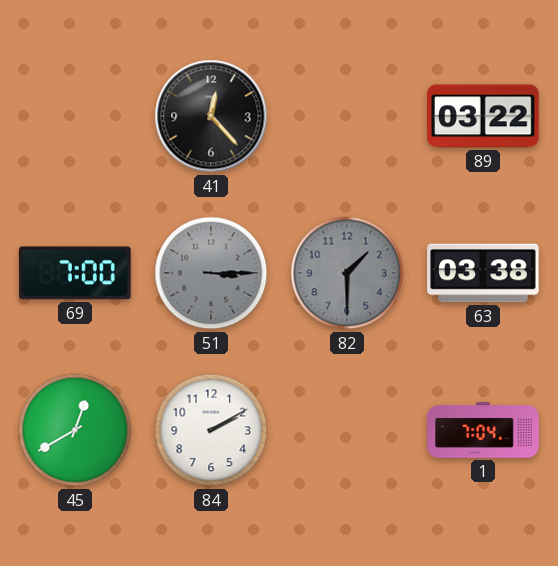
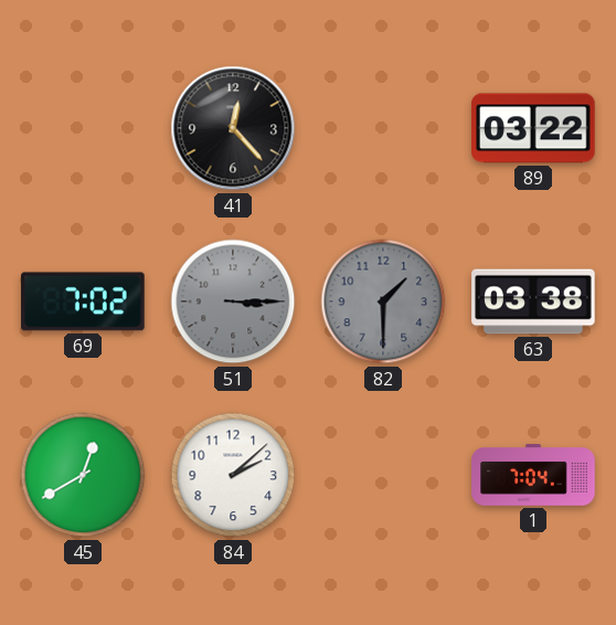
69: 7:00 -> 7:02 (83, 301)
84: 2:10 -> 2:08 (233, 475)
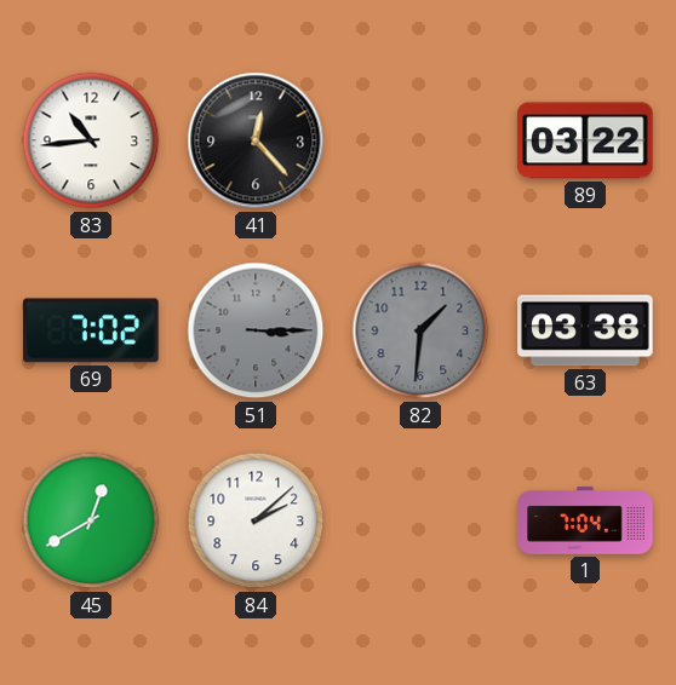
83: none -> 10:44 (91, 140)
82: 1:30 -> 1:31 (420, 330)
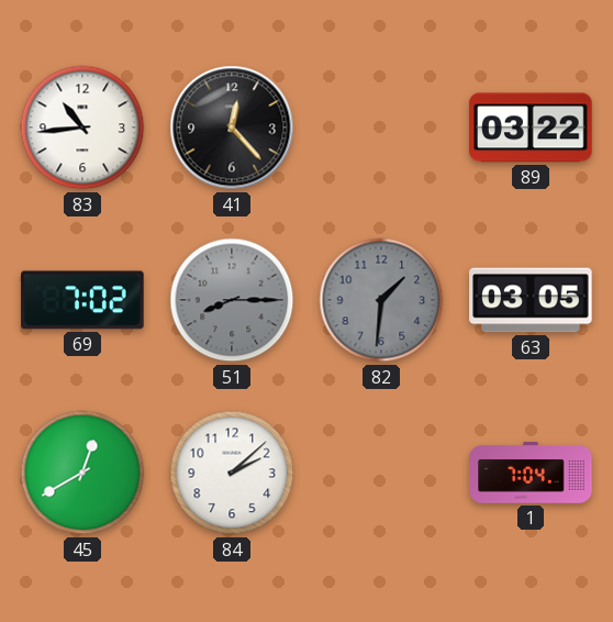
51: 3:15 -> 8:15 (232, 300)
63: 03:38 -> 03:05 (531, 300)
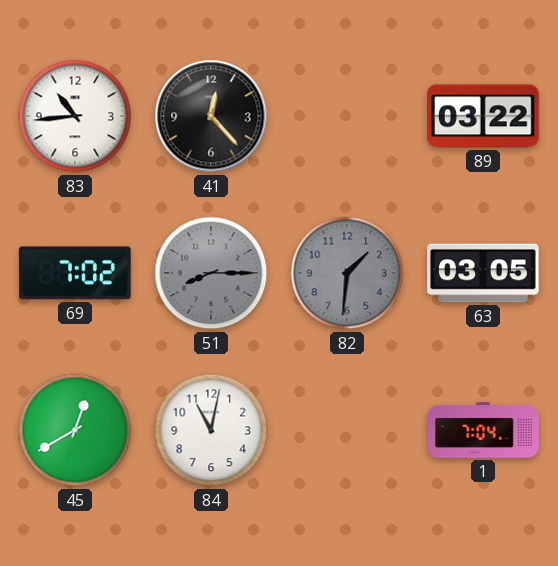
84: 2:08 -> 11:02 (211, 430)
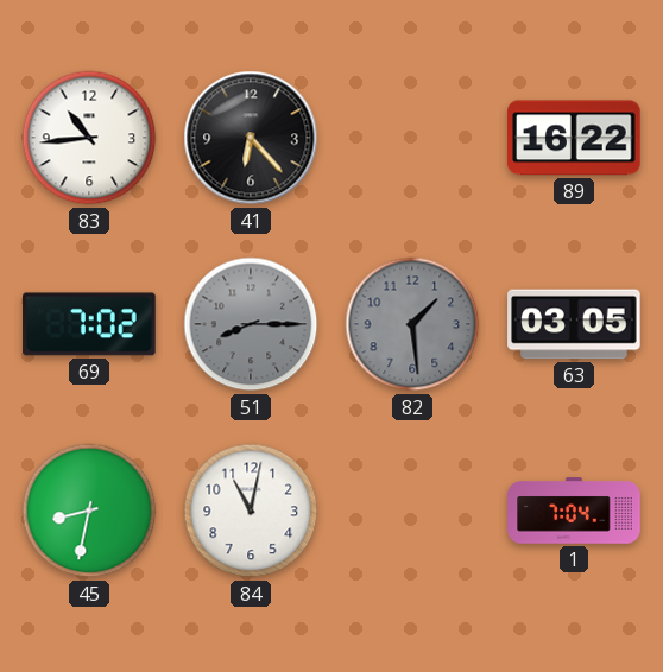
41: 12:23 -> 6:23 (251, 138)
89: 03:22 -> 16:22 (574, 138)
82: 1:31 -> 1:29 (412, 324)
45: 12:40 -> 8:32 (89, 511)
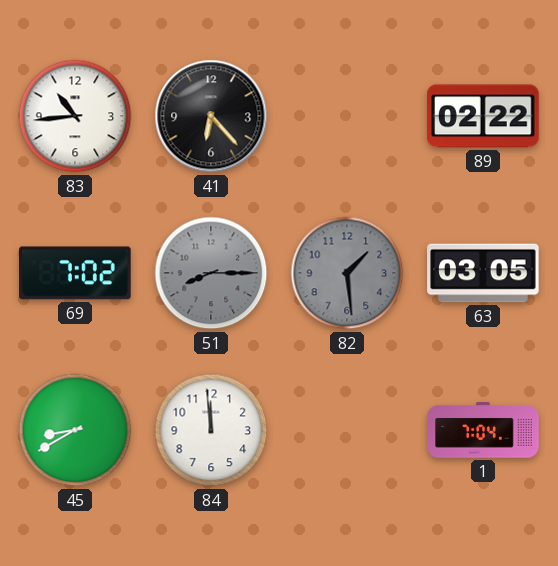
89: 16:22 -> 02:22 (483, 116)
45: 8:32 -> 8:40 (75, 430)
84: 11:02 -> 11:59 (211, 430)
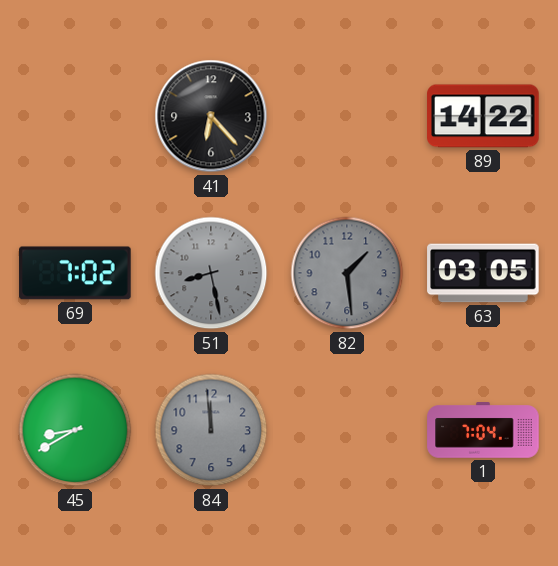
83: 10:44 -> none (75, 116)
89: 02:22 -> 14:22 (483, 116)
51: 8:15 -> 8:28 (211, 273)
84 dial: white -> grey (211, 430)
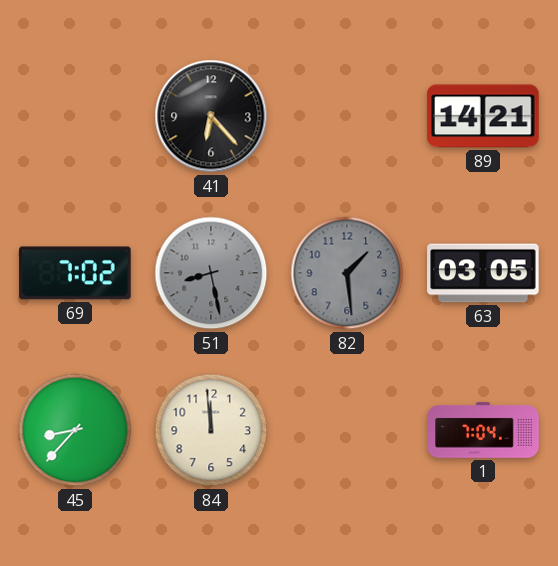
89: 14:22 -> 14:21 (483, 116)
45: 8:40 -> 8:37 (75, 430)
84 dial: grey -> cream (211, 430)
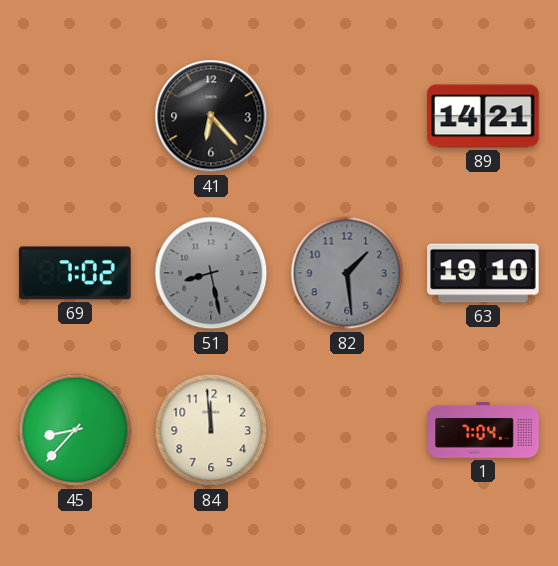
63: 03:05 -> 19:10 (483, 273)
